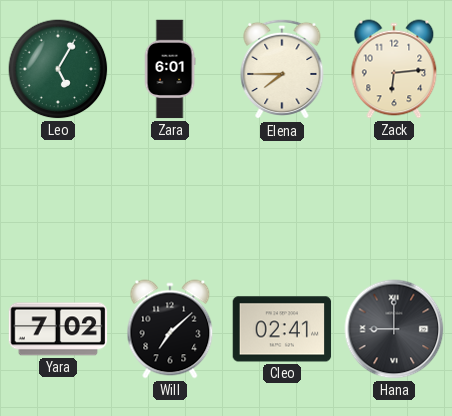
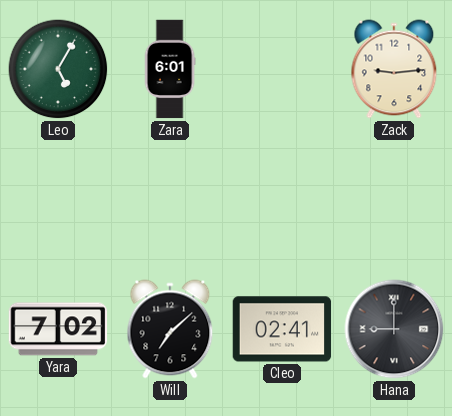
Elena: 7:45 -> none (282, 69)
Zack: 6:14 -> 9:14 (394, 69)
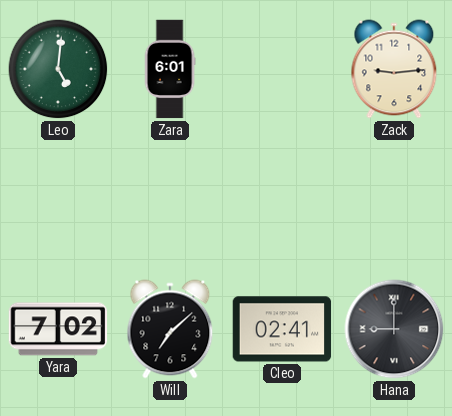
Leo: 5:05 -> 5:01 (58, 69)
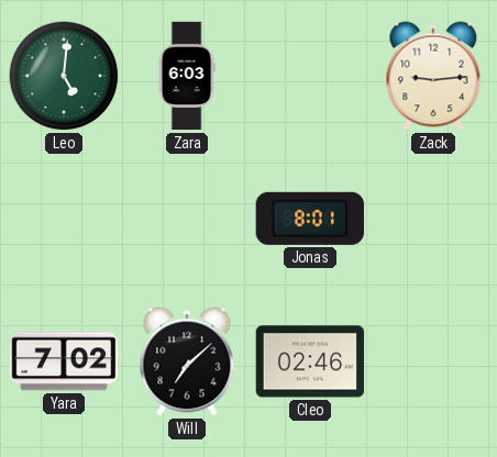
Zara: 6:01 -> 6:03 (187, 76)
Jonas: none -> 8:01 (310, 219)
Cleo: 02:41 -> 02:46 (310, 361)
Hana: 9:00 -> none (394, 329)
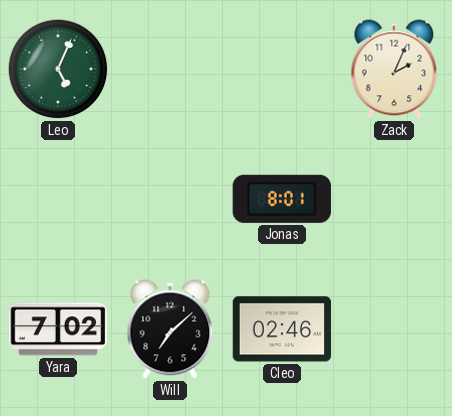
Leo: 5:01 -> 5:04 (58, 69)
Zara: 6:03 -> none (187, 76)
Zack: 9:14 -> 2:04 (394, 69)
